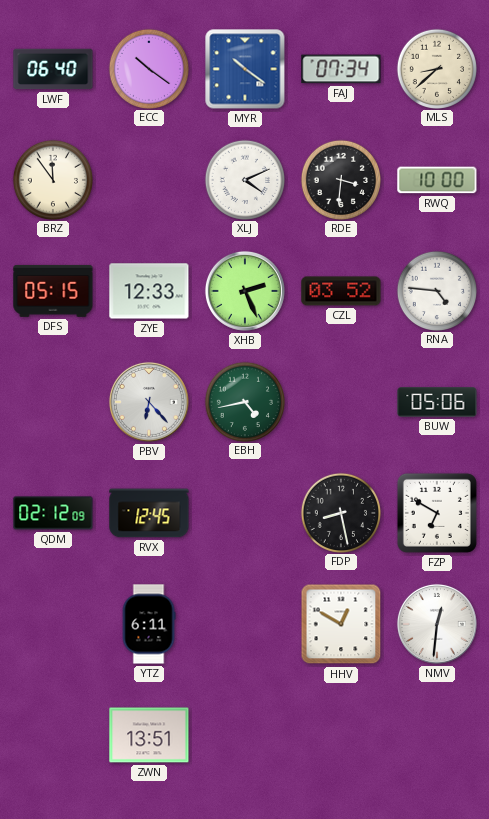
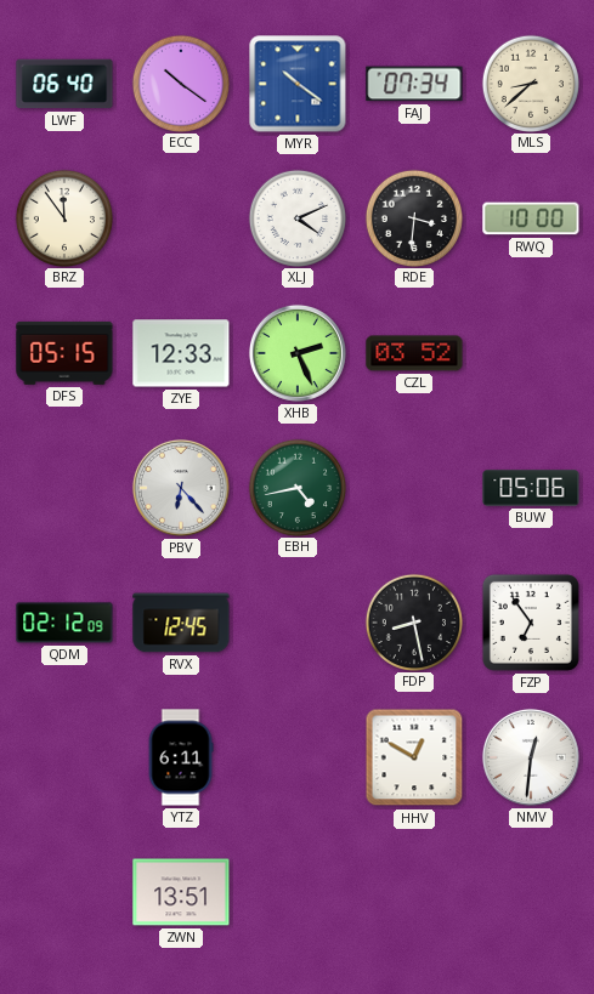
RNA: 4:46 -> none (436, 290)
FZP: 6:50 -> 6:54 (531, 623)
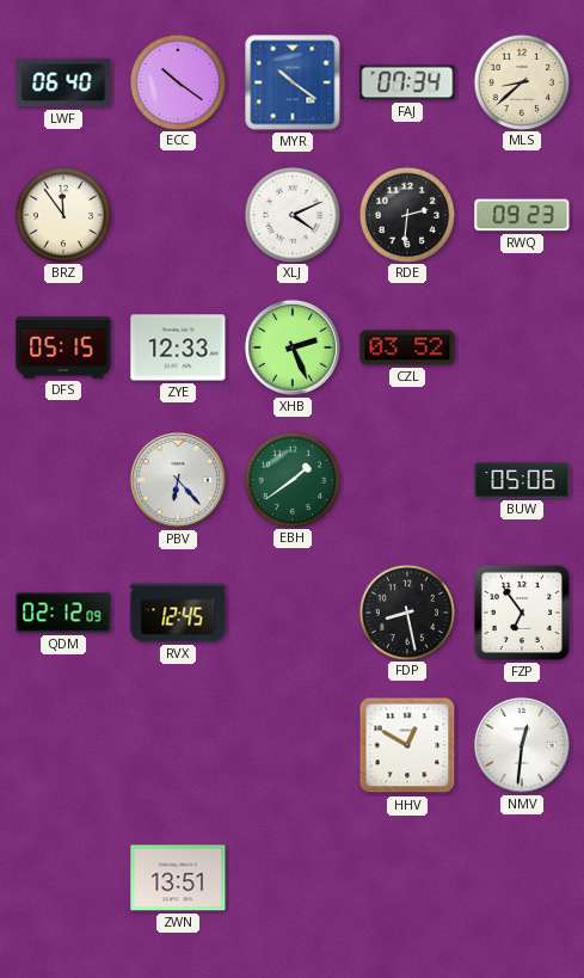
RDE: 3:31 -> 2:31 (406, 214)
RWQ: 10:00 -> 09:23 (522, 215)
EBH: 4:43 -> 1:39 (291, 479)
YTZ: 6:11 -> none (181, 757)
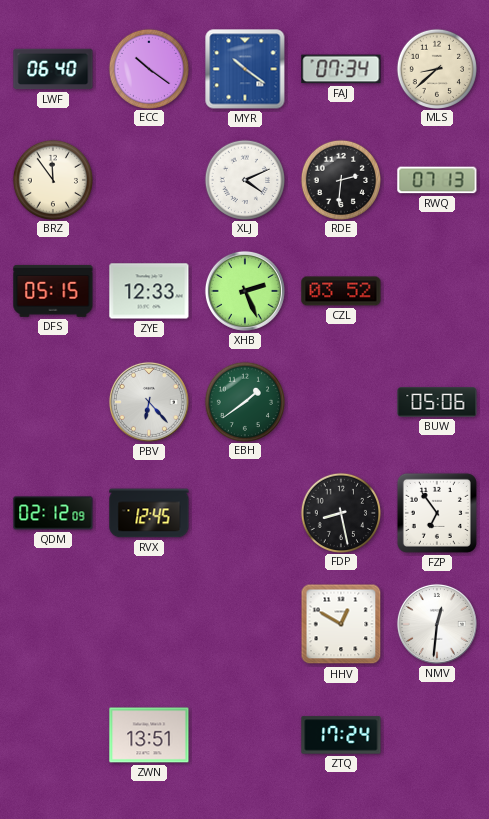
RWQ: 09:23 -> 07:13 (437, 180)
ZTQ: none -> 17:24 (341, 735)
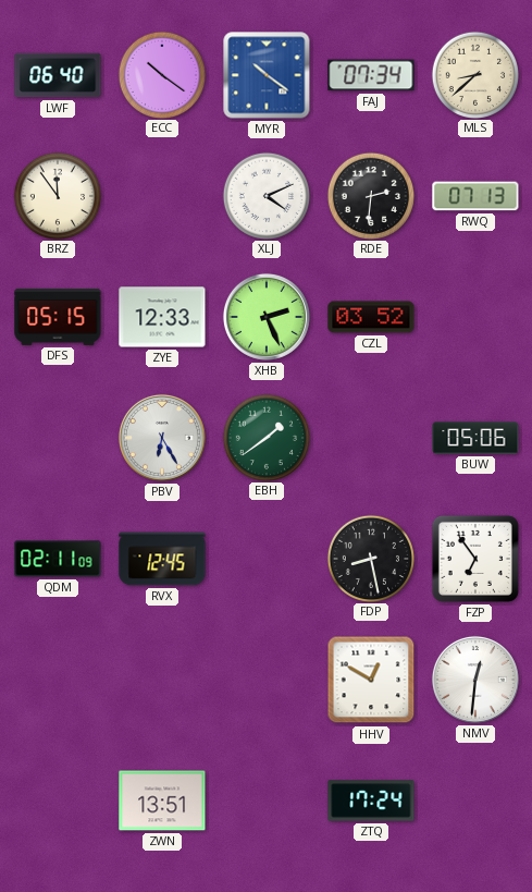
PBV: 6:23 -> 6:25 (162, 438)
QDM: 02:12 -> 02:11 (58, 559)
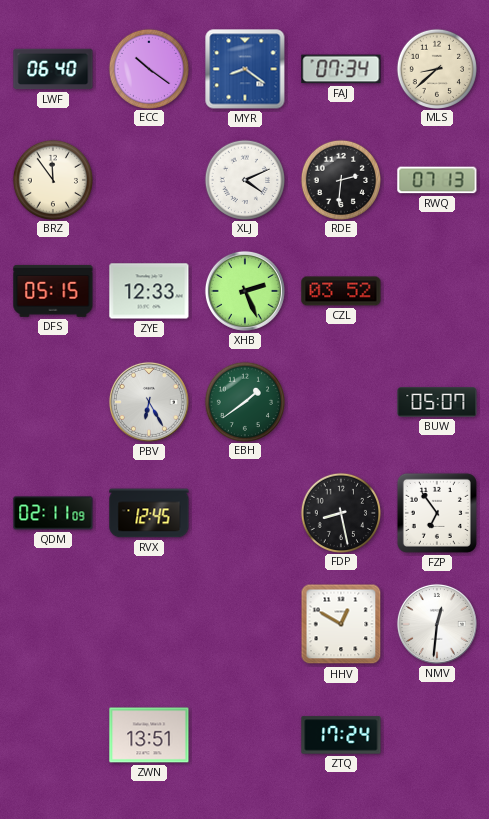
MYR: 10:21 -> 8:21 (245, 69)
BUW: 05:06 -> 05:07 (437, 402)
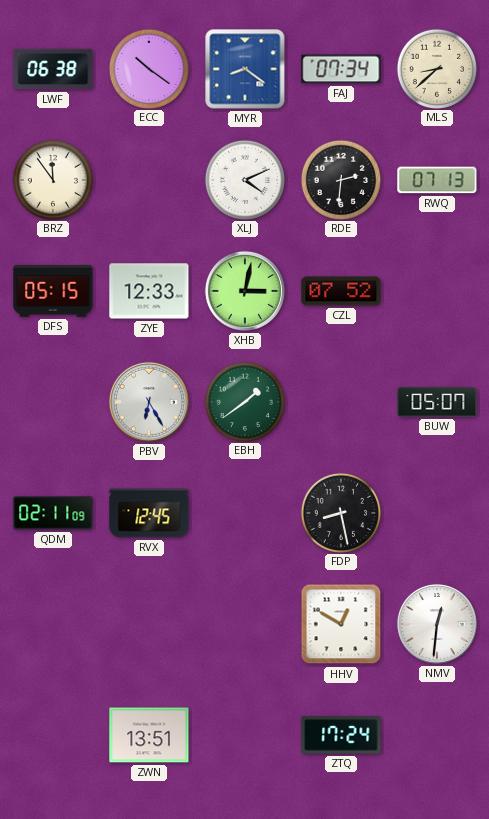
LWF: 06:40 -> 06:38 (53, 69)
XHB: 2:26 -> 3:02 (245, 291)
CZL: 03:52 -> 07:52 (341, 291)
FZP: 6:54 -> none (437, 513)
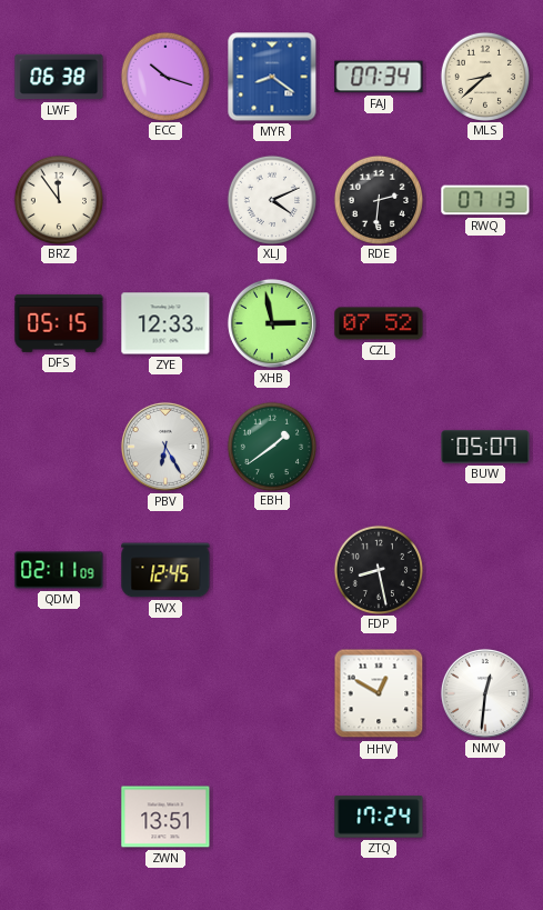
ECC: 10:21 -> 10:18 (164, 76)
XHB: 3:02 -> 2:58 (272, 323)
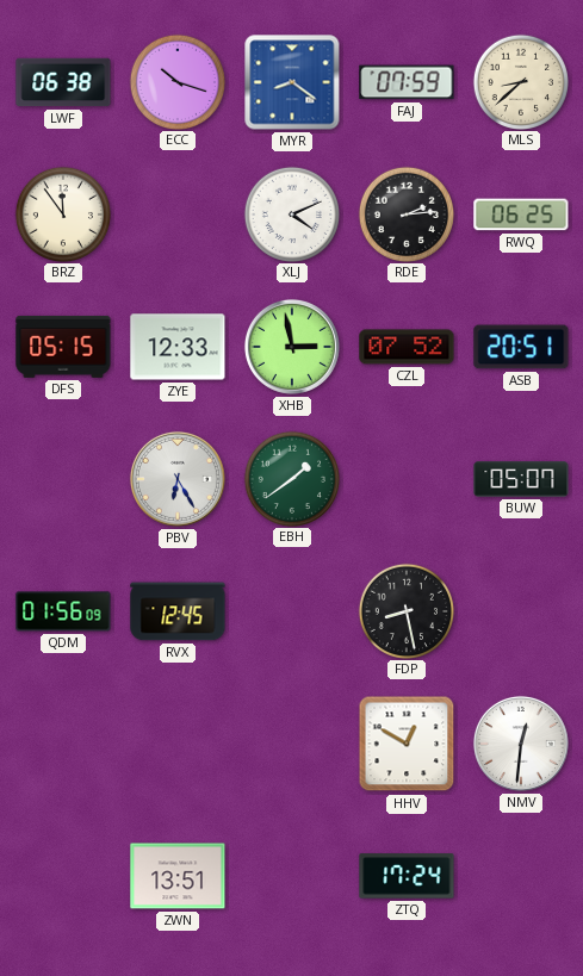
FAJ: 07:34 -> 07:59 (407, 82)
RDE: 2:31 -> 2:14 (405, 213)
RWQ: 07:13 -> 06:25 (521, 215)
ASB: none -> 20:51 (521, 347)
QDM: 02:11 -> 01:56 (63, 611)
